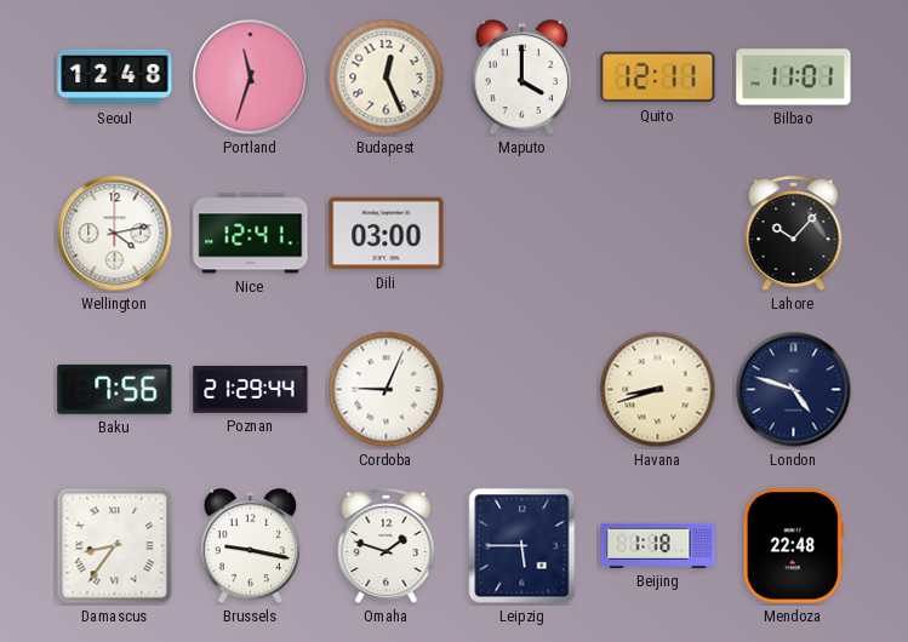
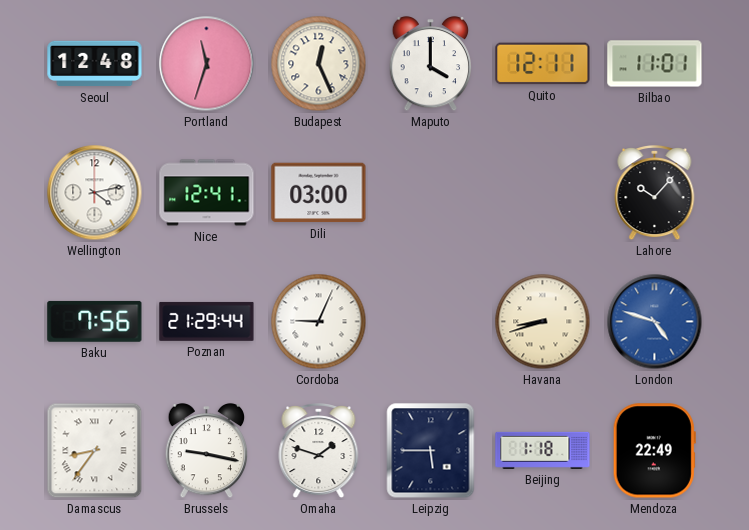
London dial: navy -> blue (655, 322)
Mendoza: 22:48 -> 22:49 (654, 451)
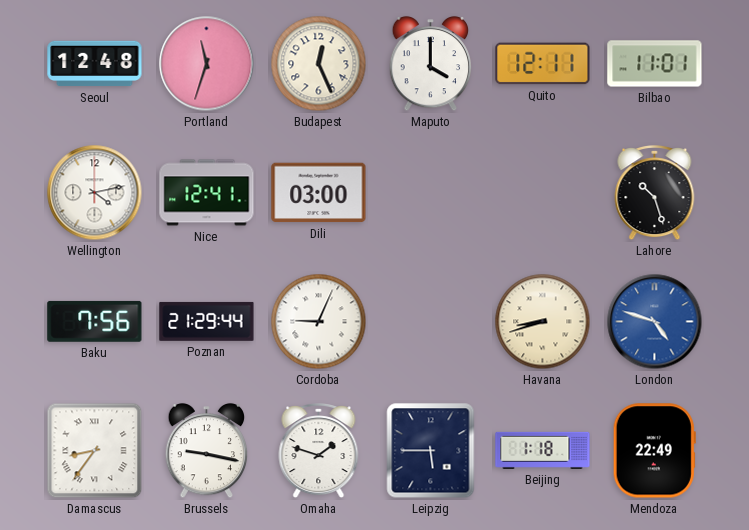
Lahore: 10:07 -> 10:27 (655, 194)
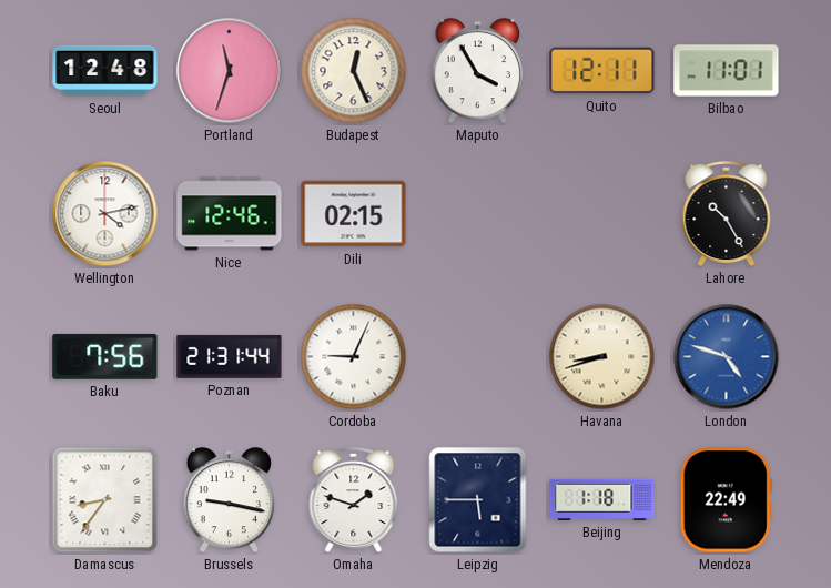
Maputo: 4:00 -> 3:55 (478, 71)
Nice: 12:41 -> 12:46 (230, 214)
Dili: 03:00 -> 02:15 (354, 214)
Lahore: 10:27 -> 10:25 (727, 215)
Poznan: 21:29 -> 21:31 (230, 356)
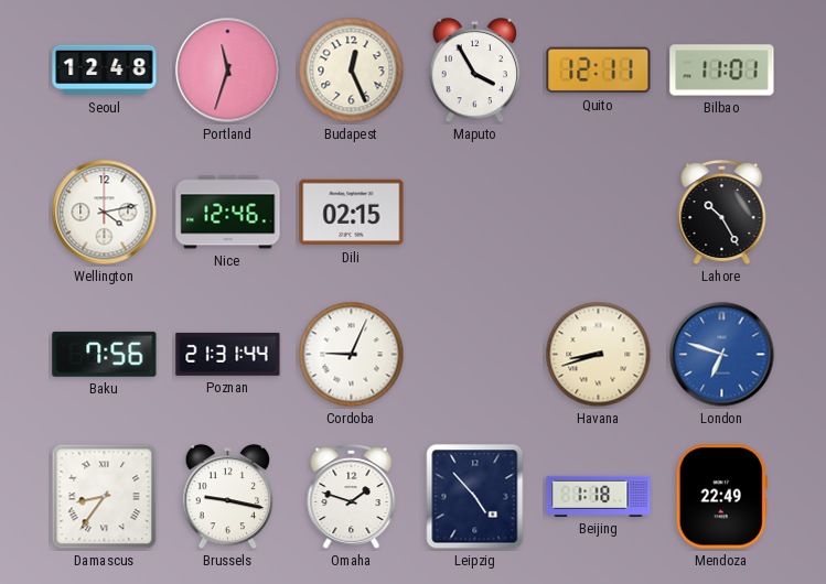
London: 4:48 -> 6:48 (722, 355)
Leipzig: 5:45 -> 4:53 (475, 497)
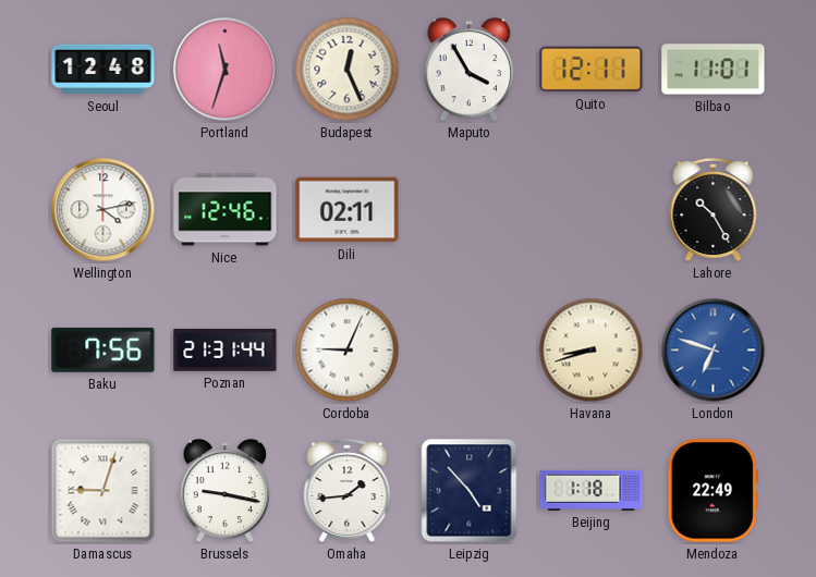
Dili: 02:15 -> 02:11 (348, 210)
Damascus: 8:36 -> 9:03 (103, 491)
Omaha: 1:48 -> 1:44 (348, 492)
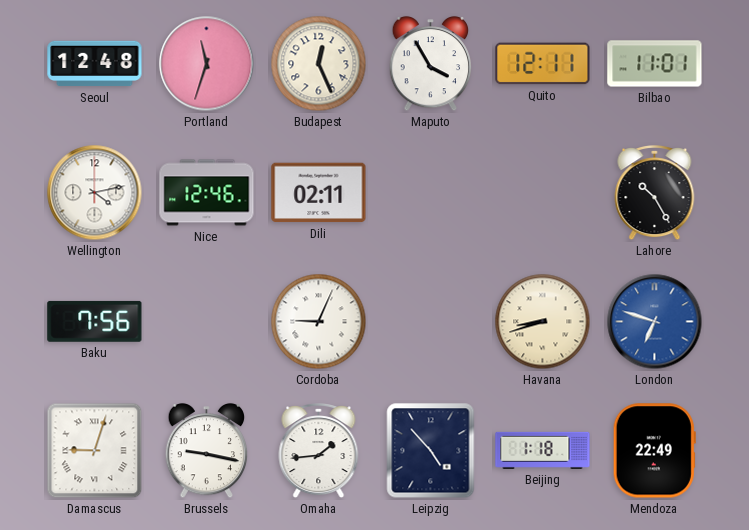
Poznan: 21:31 -> none (226, 349)
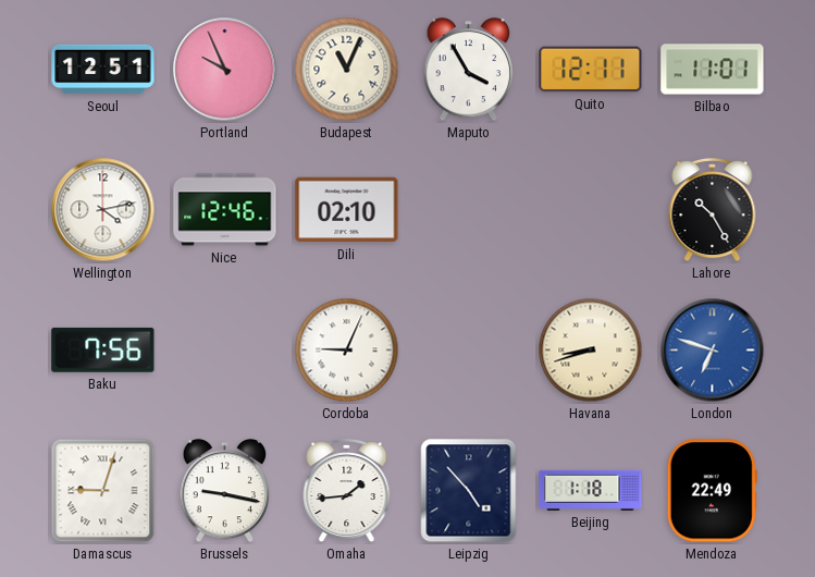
Seoul: 12:48 -> 12:51 (103, 70)
Portland: 11:33 -> 9:56 (225, 70)
Budapest: 12:26 -> 11:04 (347, 70)
Dili: 02:11 -> 02:10 (347, 210)
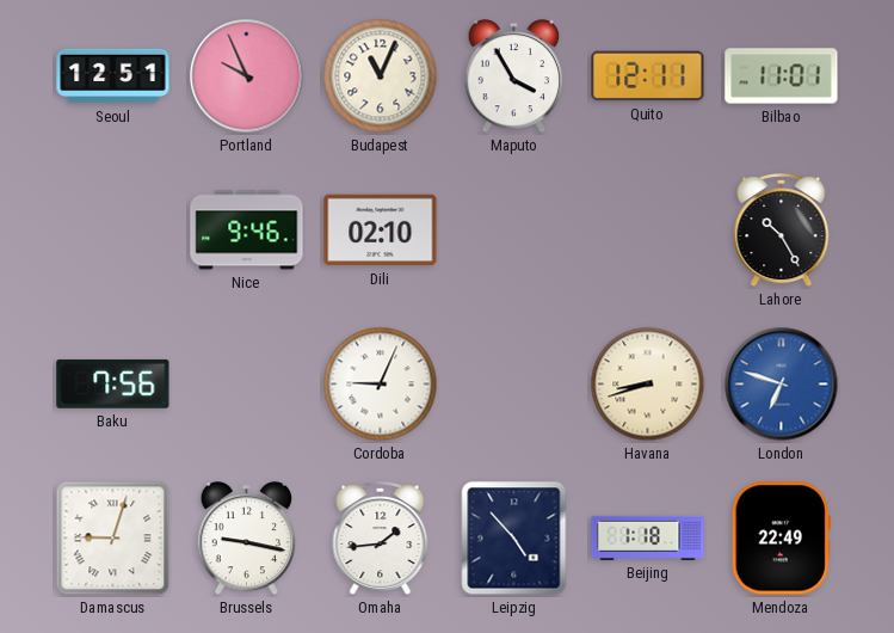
Wellington: 4:13 -> none (103, 210)
Nice: 12:46 -> 9:46 (247, 231)
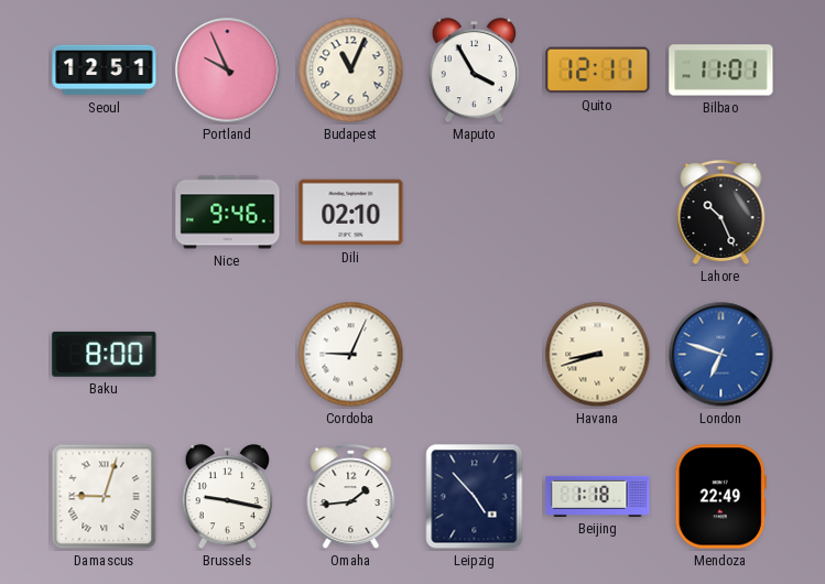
Lahore: 10:25 -> 10:26 (721, 214)
Baku: 7:56 -> 8:00 (105, 354)
